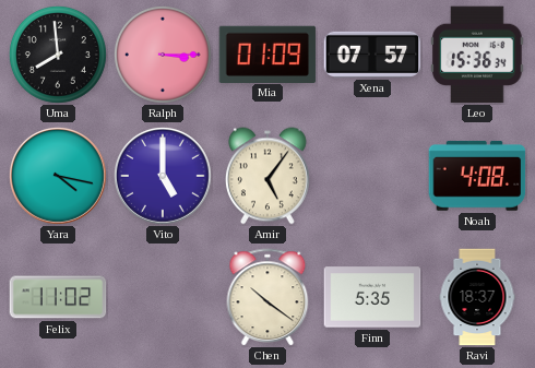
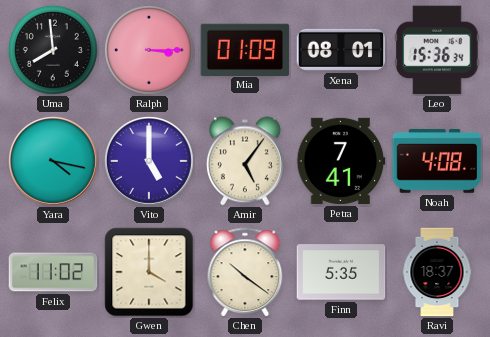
Xena: 07:57 -> 08:01 (341, 50)
Petra: none -> 7:41 (341, 161)
Gwen: none -> 4:00 (149, 272)
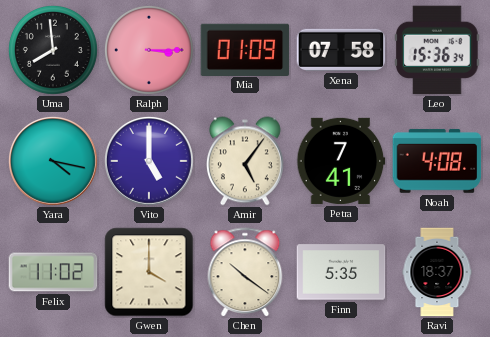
Xena: 08:01 -> 07:58 (341, 50)
